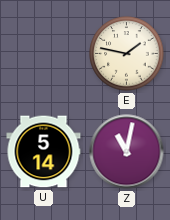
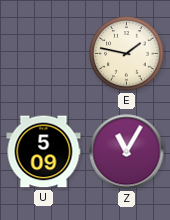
U: 5:14 -> 5:09 (44, 152)
Z: 11:02 -> 11:05 (127, 152)
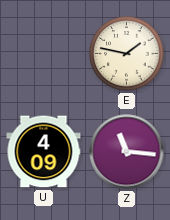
U: 5:09 -> 4:09 (44, 152)
Z: 11:05 -> 11:16 (127, 152)
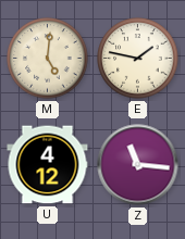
M: none -> 5:01 (48, 59)
U: 4:09 -> 4:12 (48, 165)
